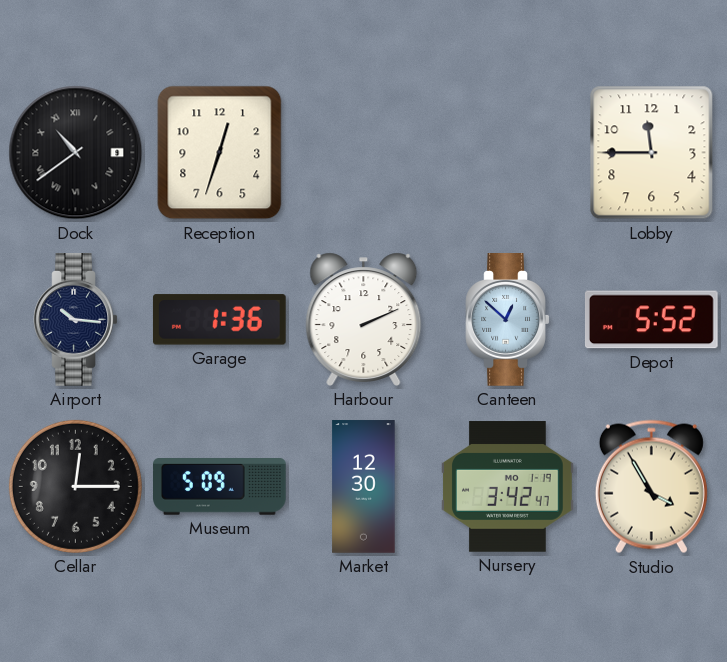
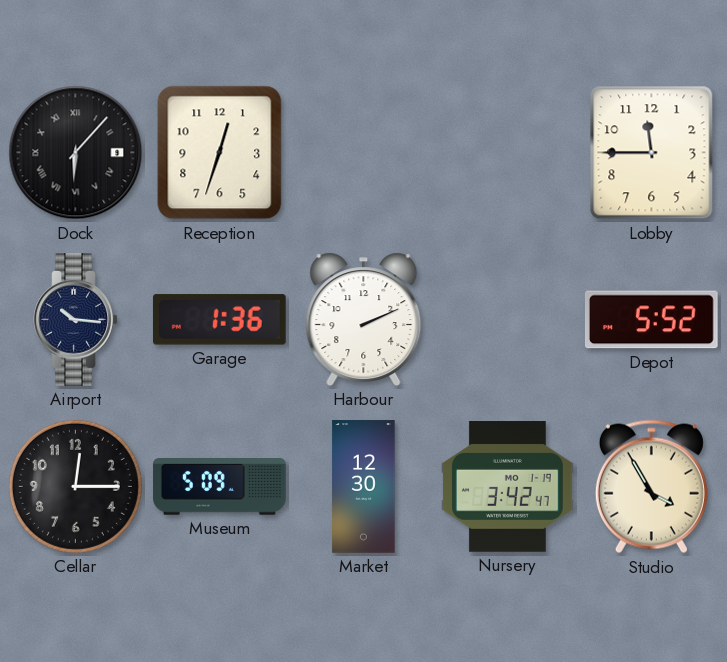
Dock: 10:39 -> 6:07 (76, 153)
Canteen: 12:52 -> none (508, 320)
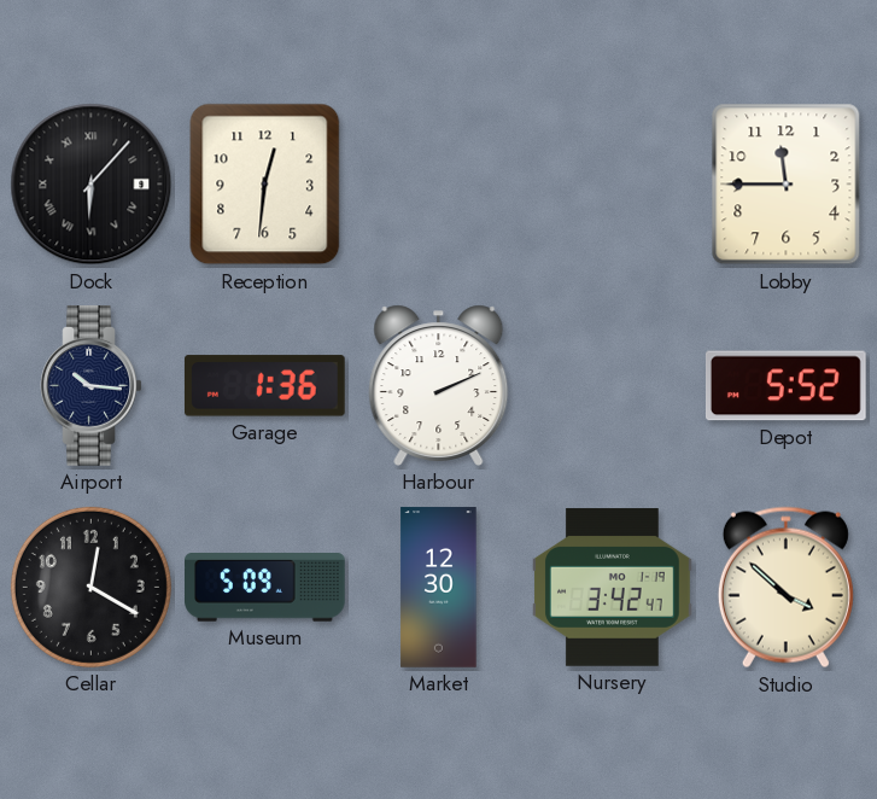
Reception: 12:33 -> 12:31 (265, 185)
Cellar: 12:15 -> 12:20 (90, 587)
Studio: 3:55 -> 3:52 (785, 588)
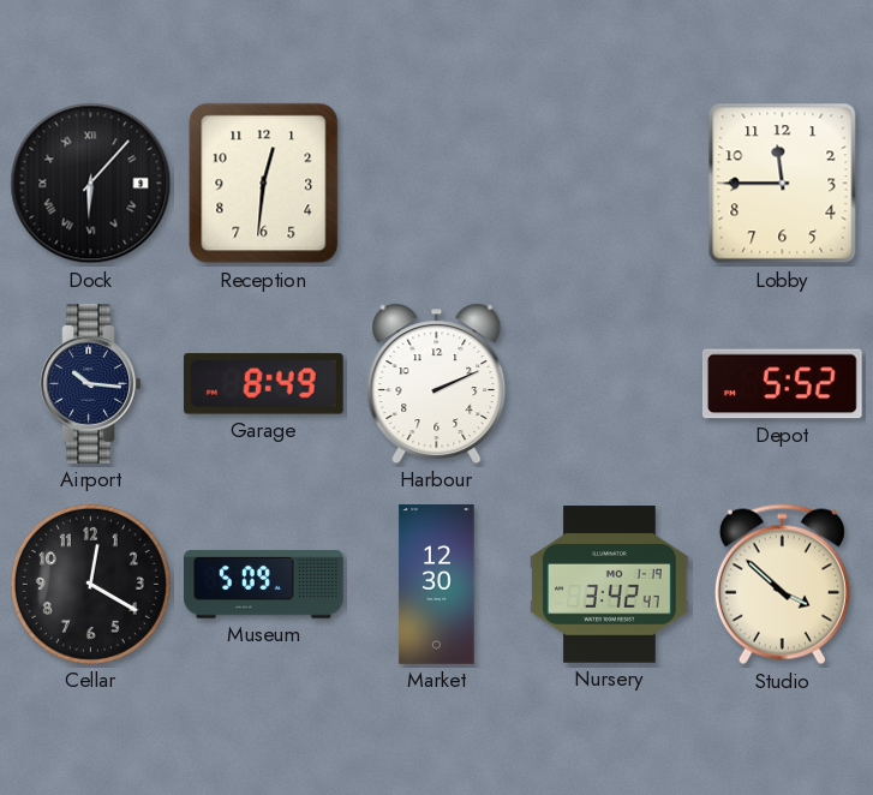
Garage: 1:36 -> 8:49 (263, 384)
